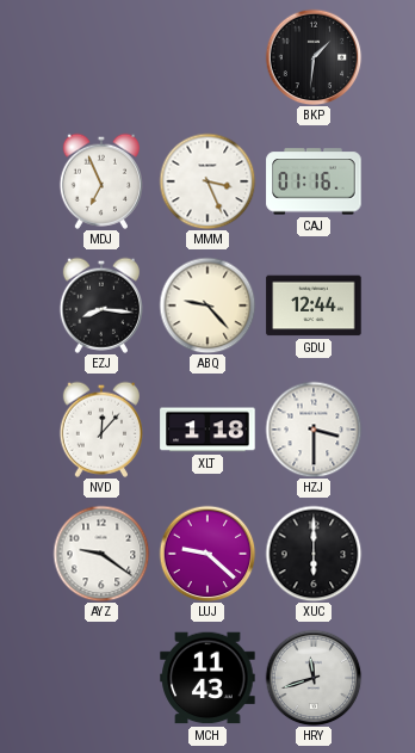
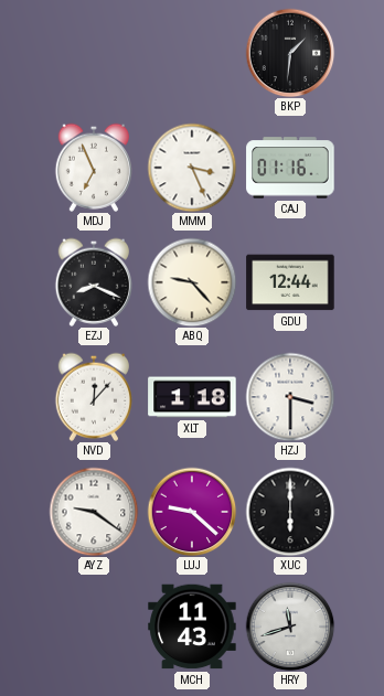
EZJ: 8:16 -> 8:19 (93, 282)
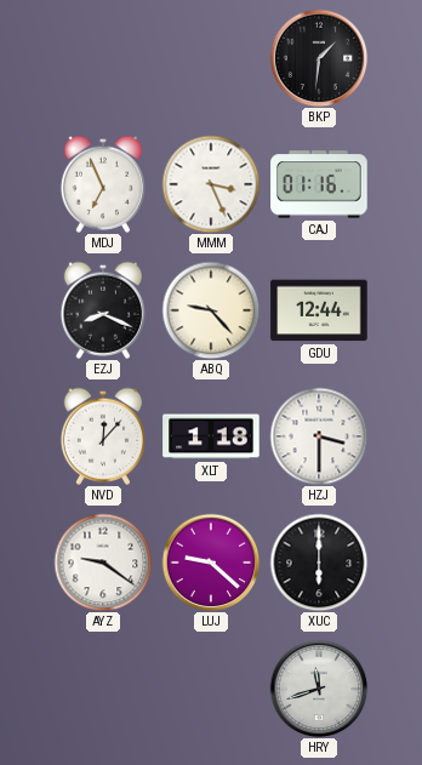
MCH: 11:43 -> none (192, 627)
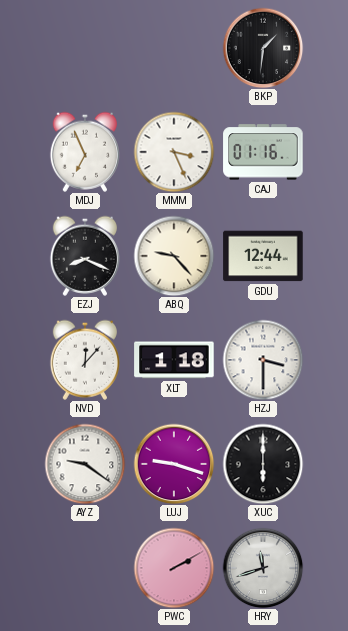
LUJ: 9:22 -> 9:18 (174, 464)
PWC: none -> 2:10 (174, 568)
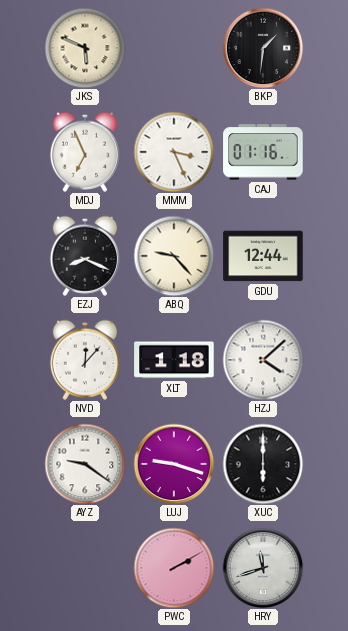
JKS: none -> 5:49 (85, 48)
HZJ: 3:30 -> 4:08 (263, 360)
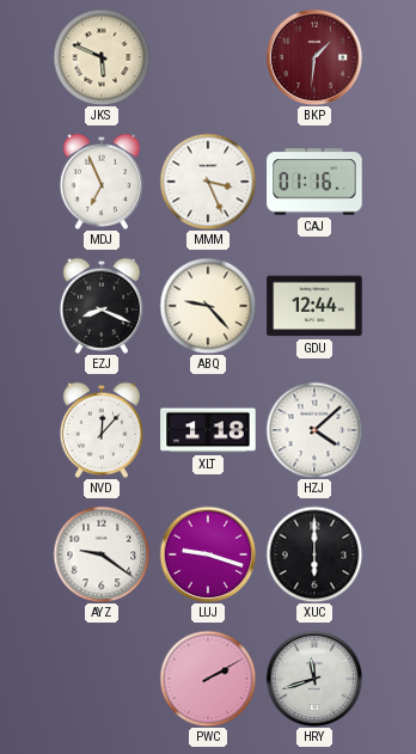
BKP dial: black -> burgundy (314, 57)
